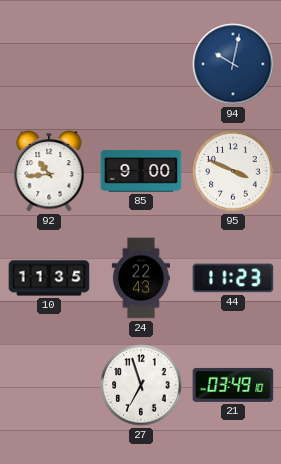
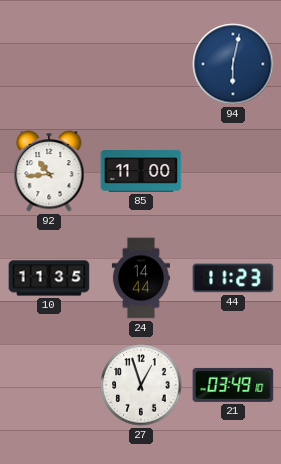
94: 10:02 -> 6:02 (233, 64)
85: 9:00 -> 11:00 (141, 171)
95: 3:49 -> none (233, 171)
24: 22:43 -> 14:44 (141, 278)
27: 6:57 -> 12:57 (141, 385)
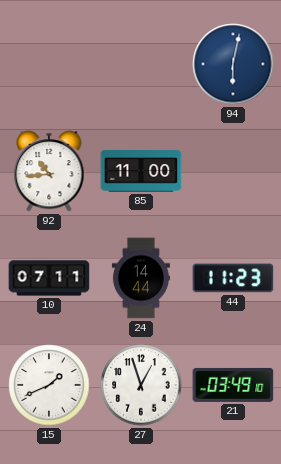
10: 11:35 -> 07:11 (49, 278)
15: none -> 1:41 (49, 385)
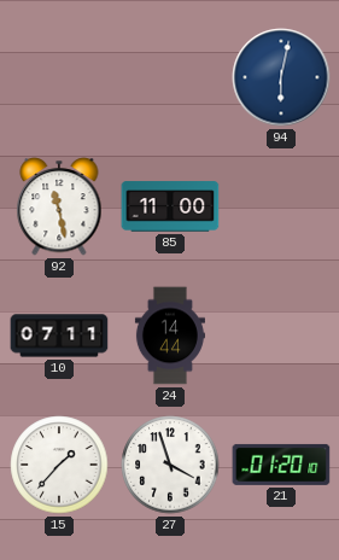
92: 10:44 -> 11:28 (59, 206)
44: 11:23 -> none (233, 278)
15: 1:41 -> 1:37 (59, 465)
27: 12:57 -> 3:57 (170, 465)
21: 03:49 -> 01:20 (281, 465)
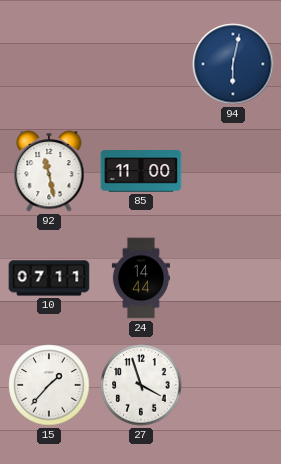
21: 01:20 -> none (281, 465)
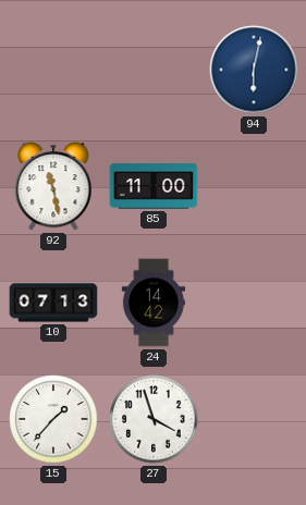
10: 07:11 -> 07:13 (53, 303)
24: 14:44 -> 14:42 (154, 303)
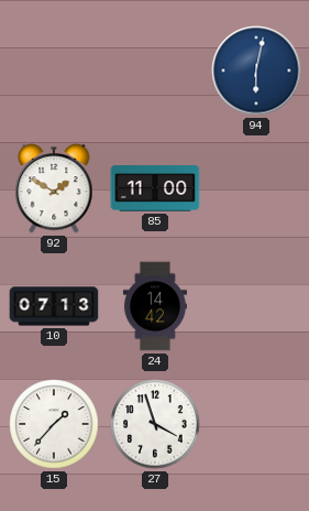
92: 11:28 -> 1:50 (54, 188)
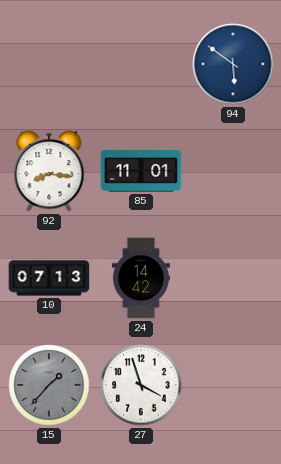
94: 6:02 -> 5:51 (233, 64)
92: 1:50 -> 8:16 (49, 171)
85: 11:00 -> 11:01 (141, 171)
15 dial: white -> grey (49, 385)
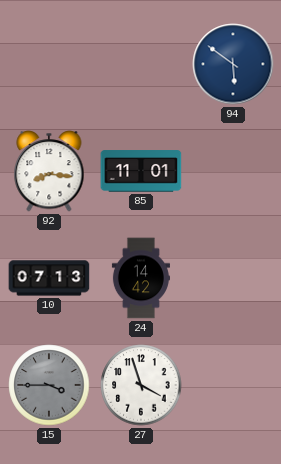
15: 1:37 -> 3:45 (49, 385)
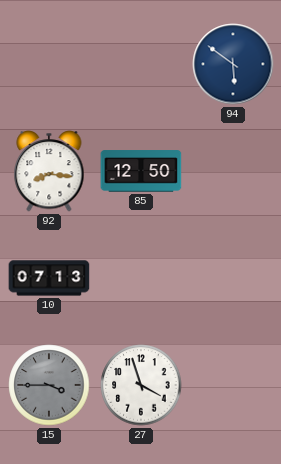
85: 11:01 -> 12:50 (141, 171)
24: 14:42 -> none (141, 278)
